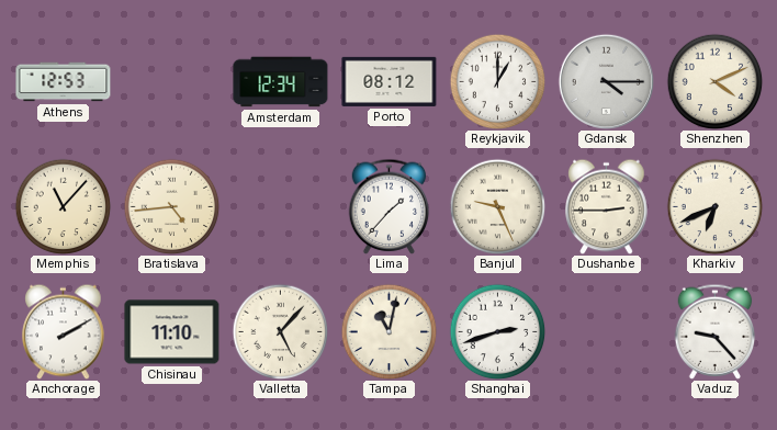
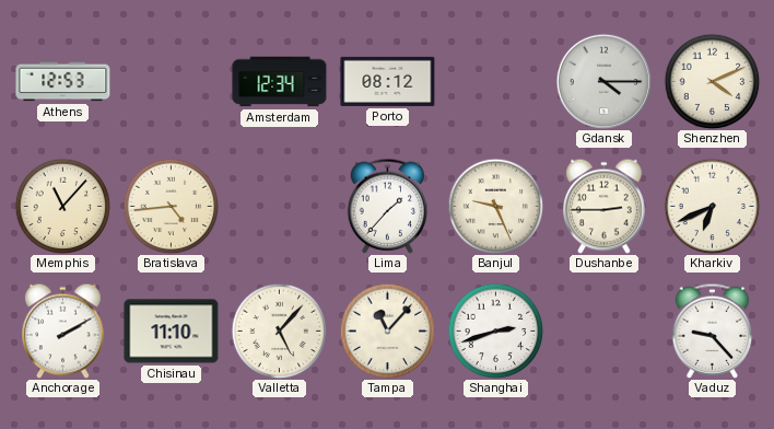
Reykjavik: 1:00 -> none (497, 81)
Tampa: 11:02 -> 11:07 (387, 331)
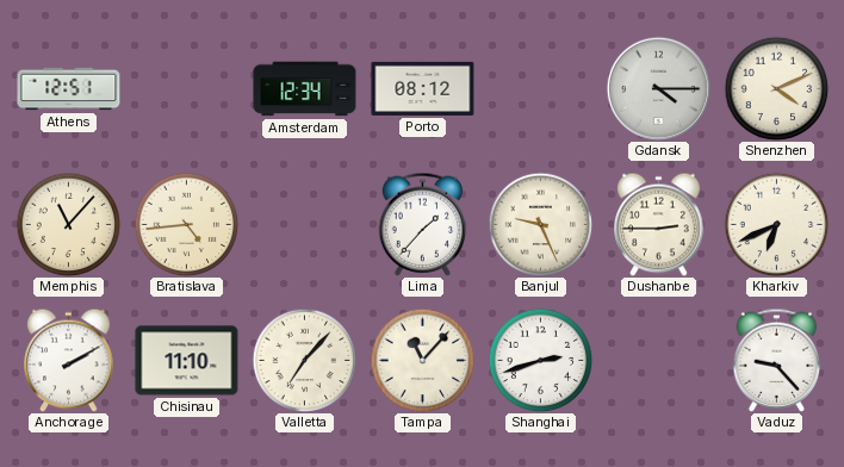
Athens: 12:53 -> 12:51 (69, 89)
Valletta: 5:07 -> 7:07 (304, 360)
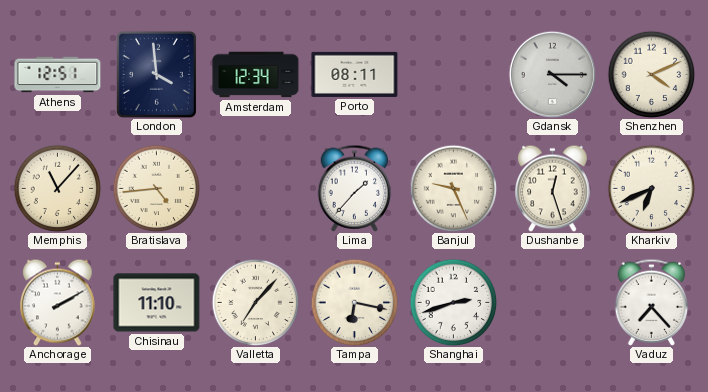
London: none -> 3:59 (156, 74)
Porto: 08:12 -> 08:11 (355, 74)
Dushanbe: 2:45 -> 12:27 (553, 188)
Tampa: 11:07 -> 6:17 (354, 302)
Vaduz: 9:23 -> 7:23 (652, 302)
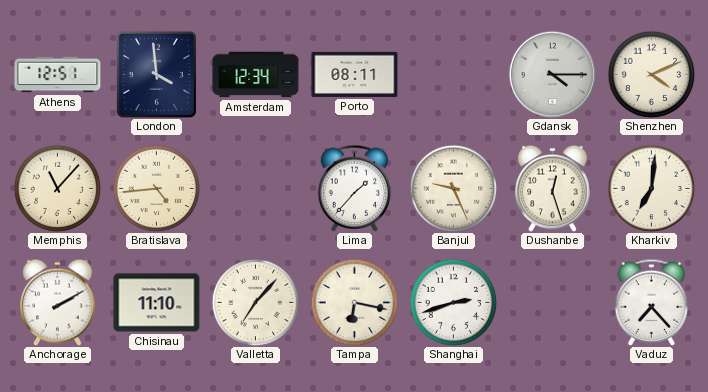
Kharkiv: 6:41 -> 7:01 (651, 188)
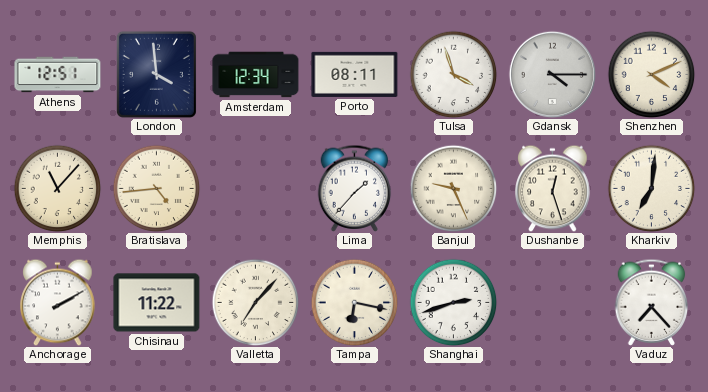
Tulsa: none -> 3:57 (453, 74)
Chisinau: 11:10 -> 11:22 (157, 303)
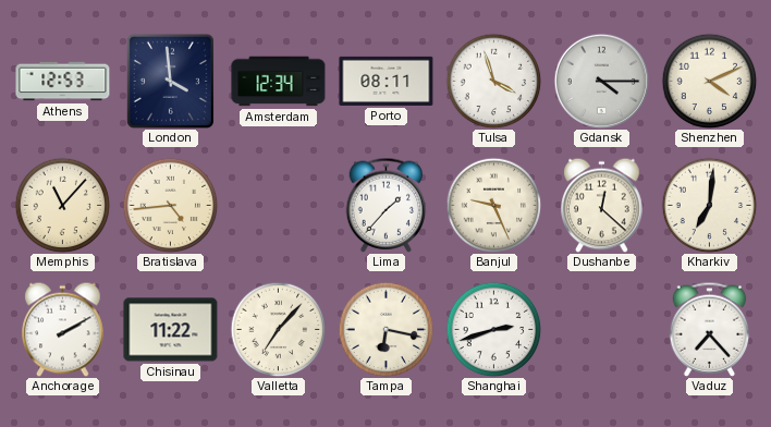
Athens: 12:51 -> 12:53 (63, 82)
Dushanbe: 12:27 -> 12:22 (602, 205)
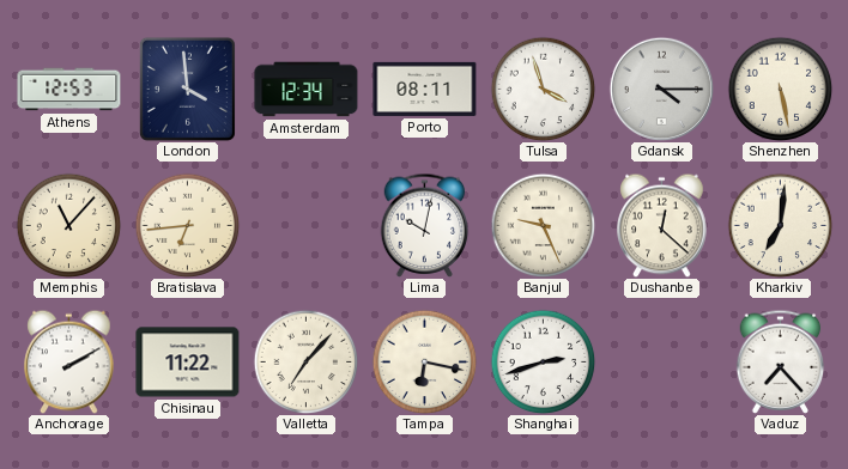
Shenzhen: 4:11 -> 5:28 (780, 89)
Bratislava: 4:44 -> 6:44 (187, 225)
Lima: 1:37 -> 10:02 (425, 225)
